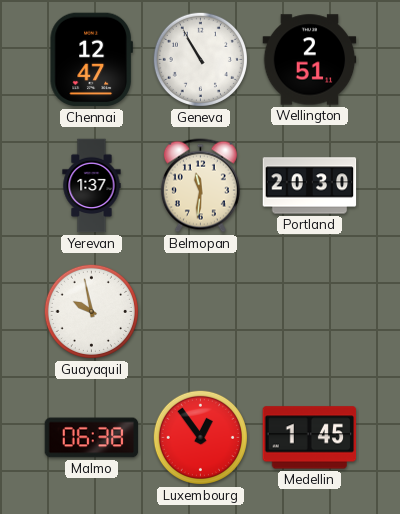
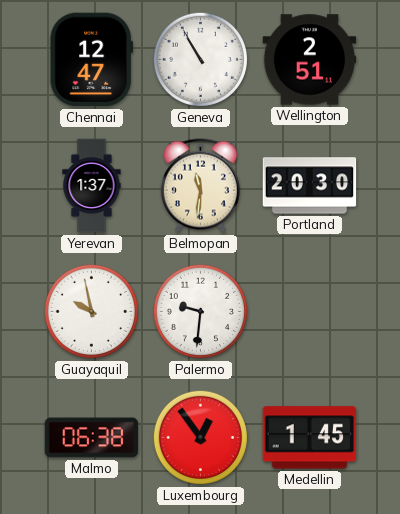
Palermo: none -> 9:31 (200, 311)
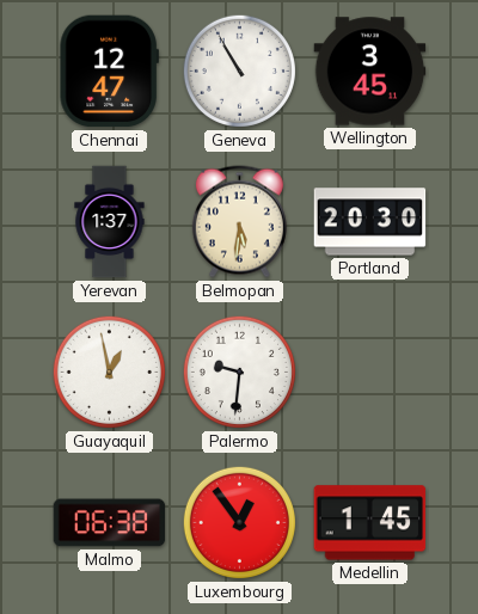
Wellington: 2:51 -> 3:45 (370, 72)
Belmopan: 11:31 -> 5:31 (239, 222)
Guayaquil: 9:58 -> 12:58 (109, 372)
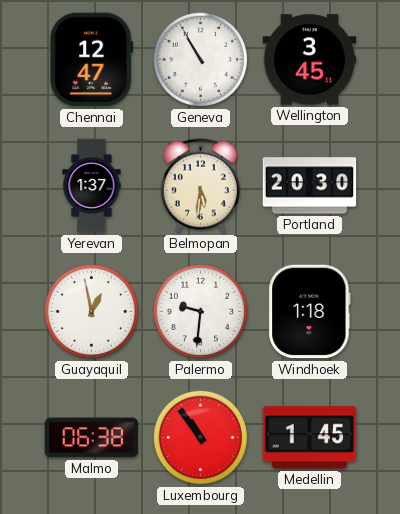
Windhoek: none -> 1:18 (310, 312)
Luxembourg: 12:54 -> 10:54 (200, 437)
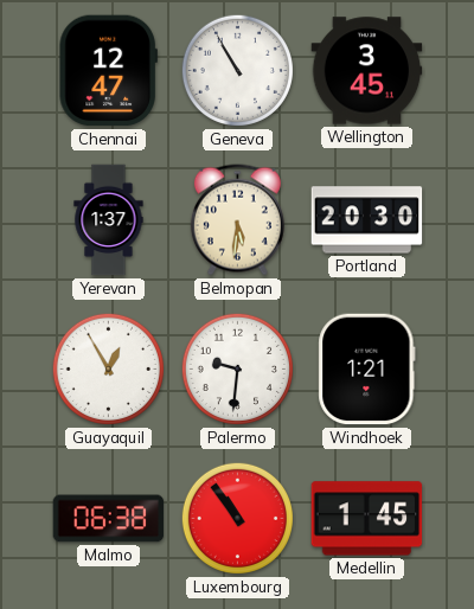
Guayaquil: 12:58 -> 12:55 (108, 368)
Windhoek: 1:18 -> 1:21 (367, 370)
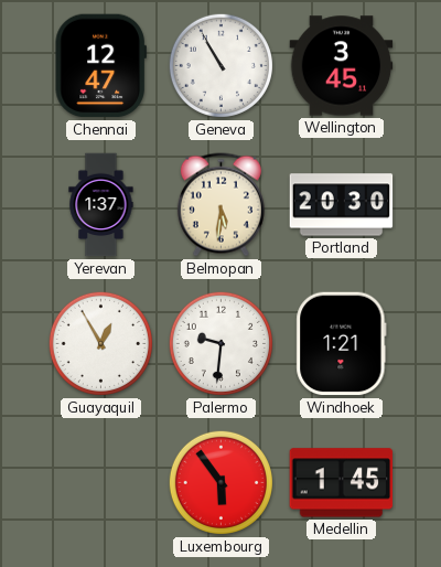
Malmo: 06:38 -> none (109, 519)
Luxembourg: 10:54 -> 5:54 (220, 482)
